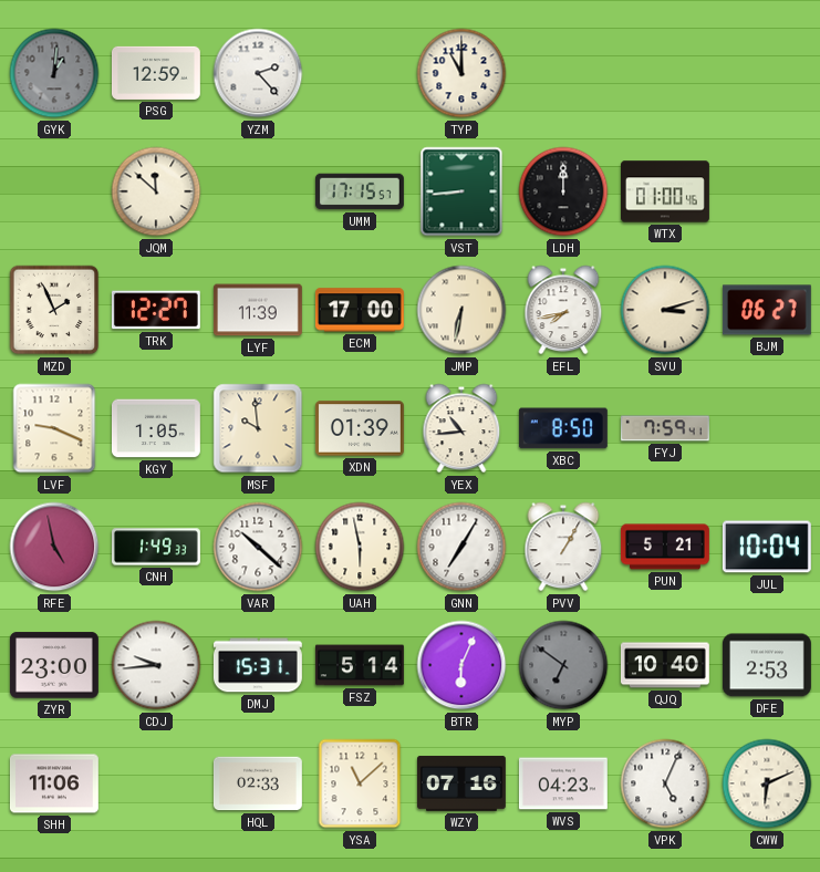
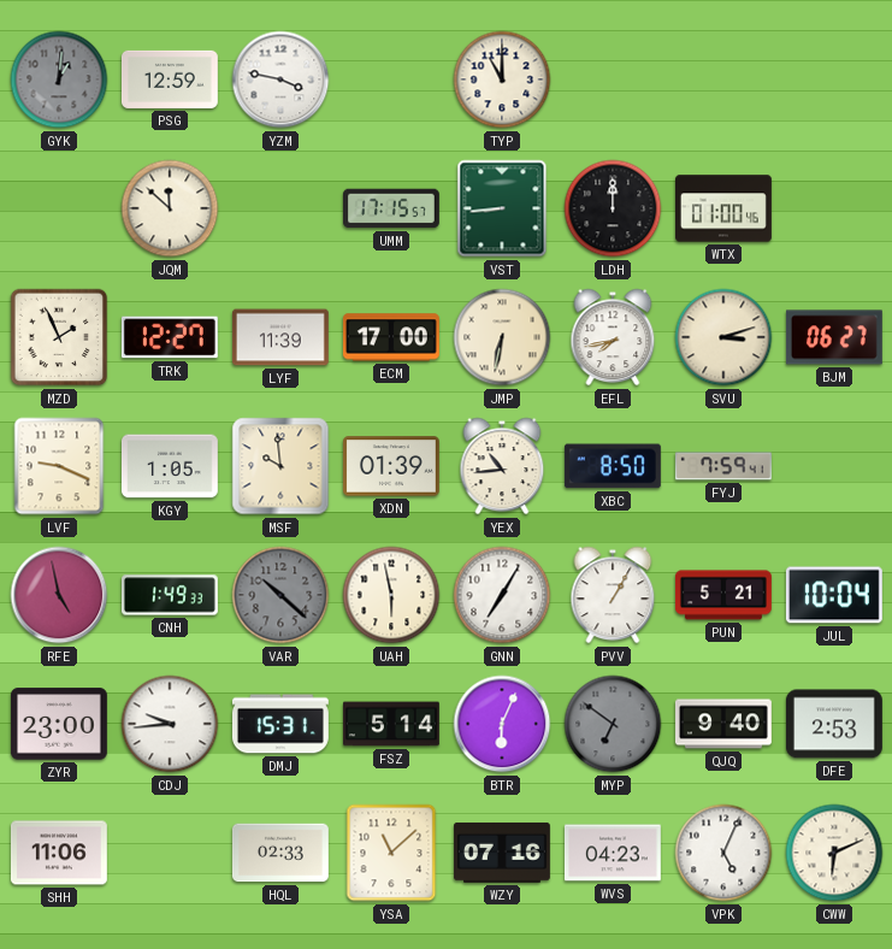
YZM: 2:23 -> 3:47 (280, 79)
VAR dial: white -> grey (280, 595)
QJQ: 10:40 -> 9:40 (723, 724)
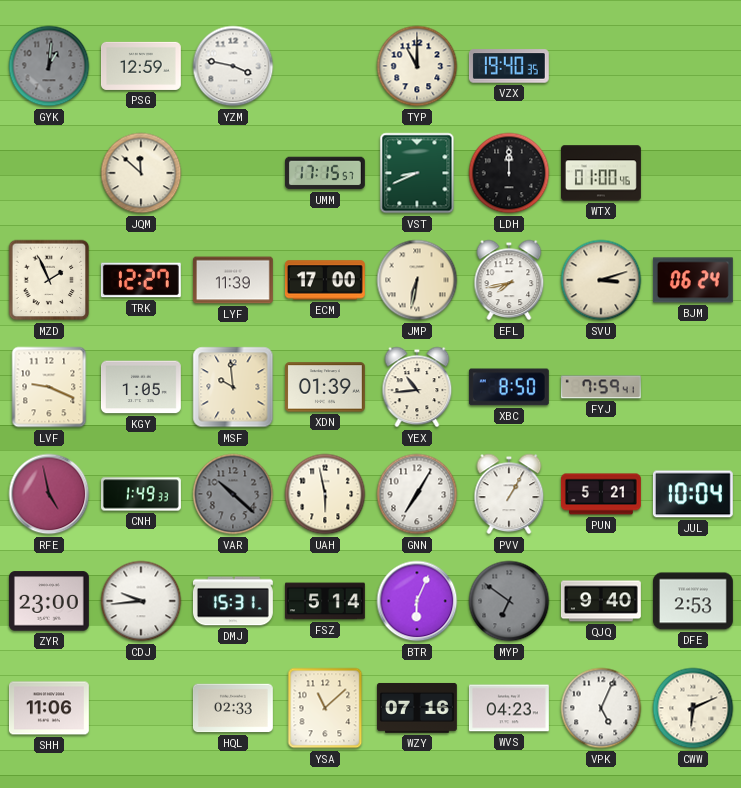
VZX: none -> 19:40 (509, 66)
VST: 8:44 -> 8:41 (417, 173)
BJM: 06:27 -> 06:24 (693, 280)
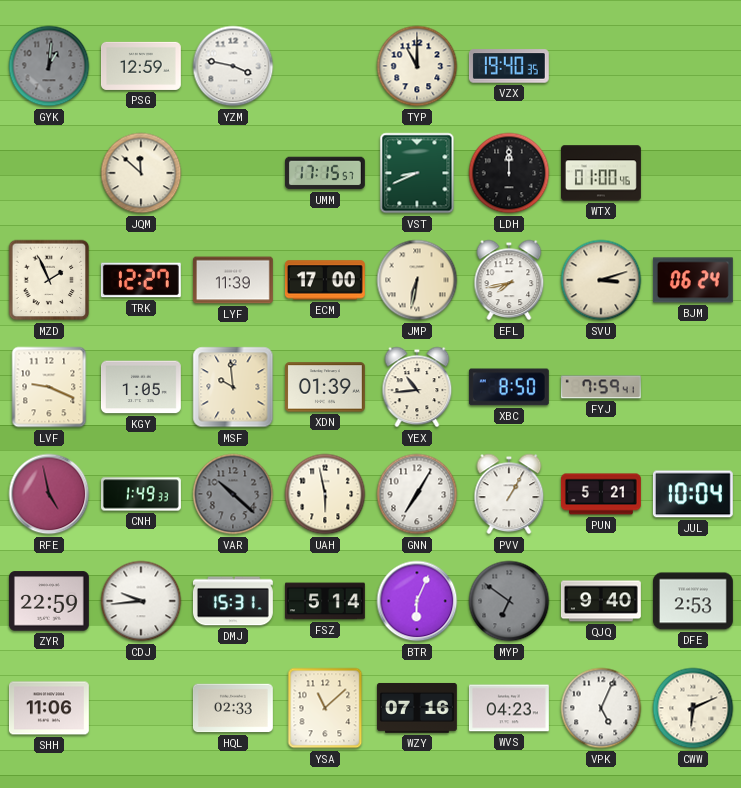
ZYR: 23:00 -> 22:59 (49, 601)
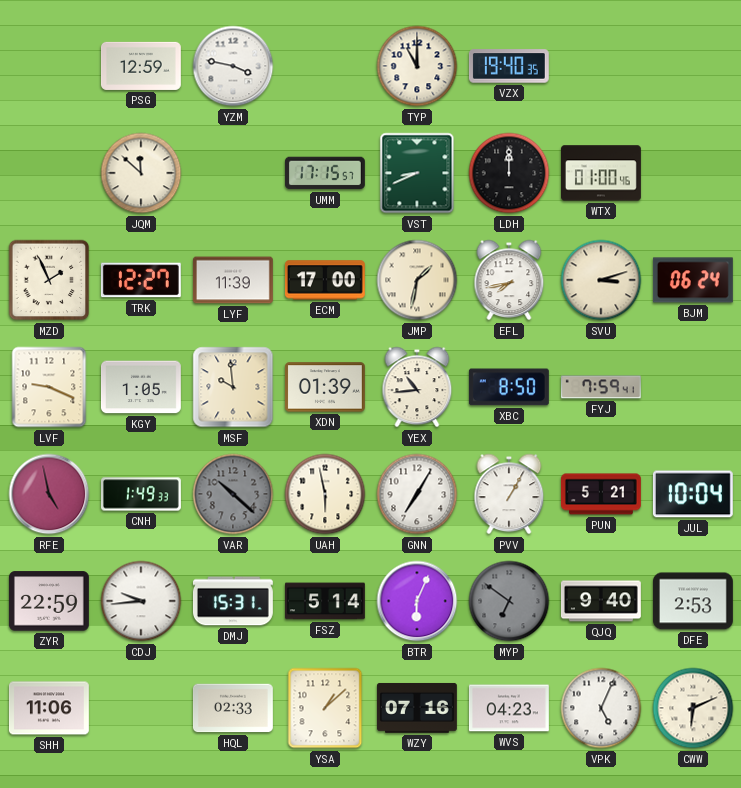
GYK: 1:01 -> none (49, 66)
JMP: 6:32 -> 1:32 (417, 280)
YSA: 11:08 -> 1:08 (325, 708)
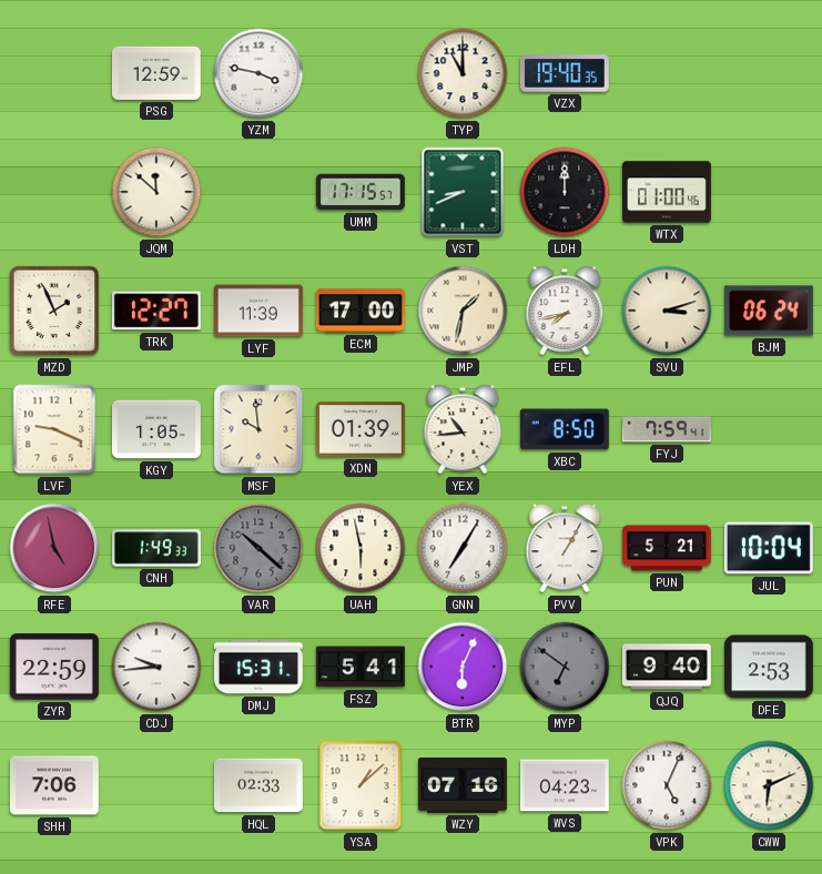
FSZ: 5:14 -> 5:41 (361, 667)
SHH: 11:06 -> 7:06 (54, 785)
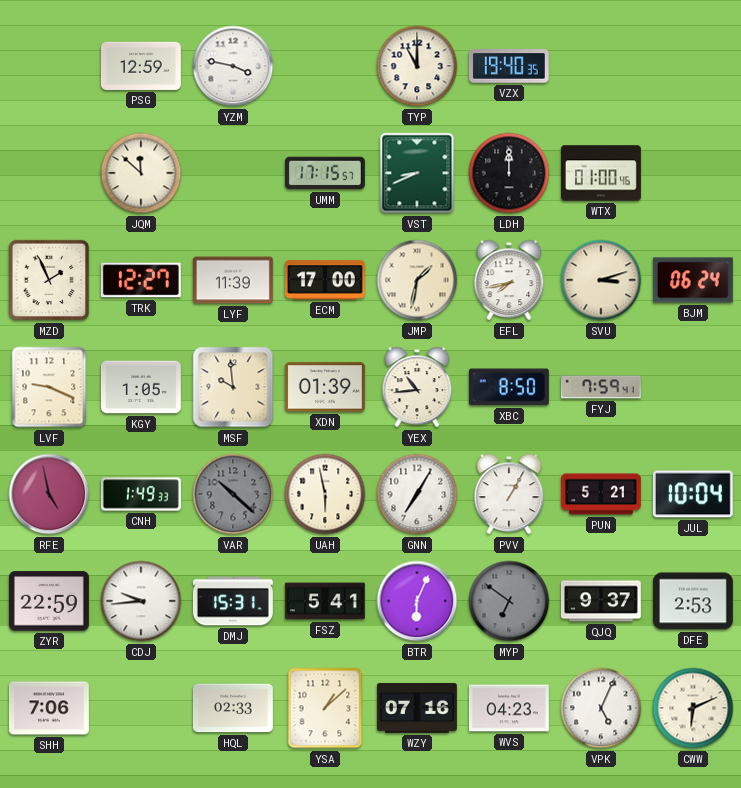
QJQ: 9:40 -> 9:37 (601, 601)
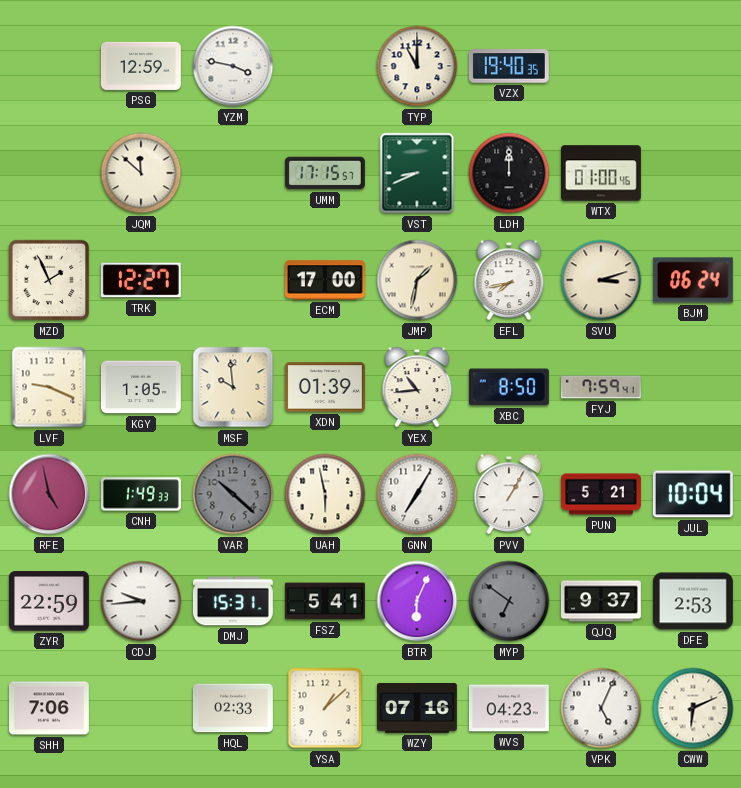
LYF: 11:39 -> none (233, 280)
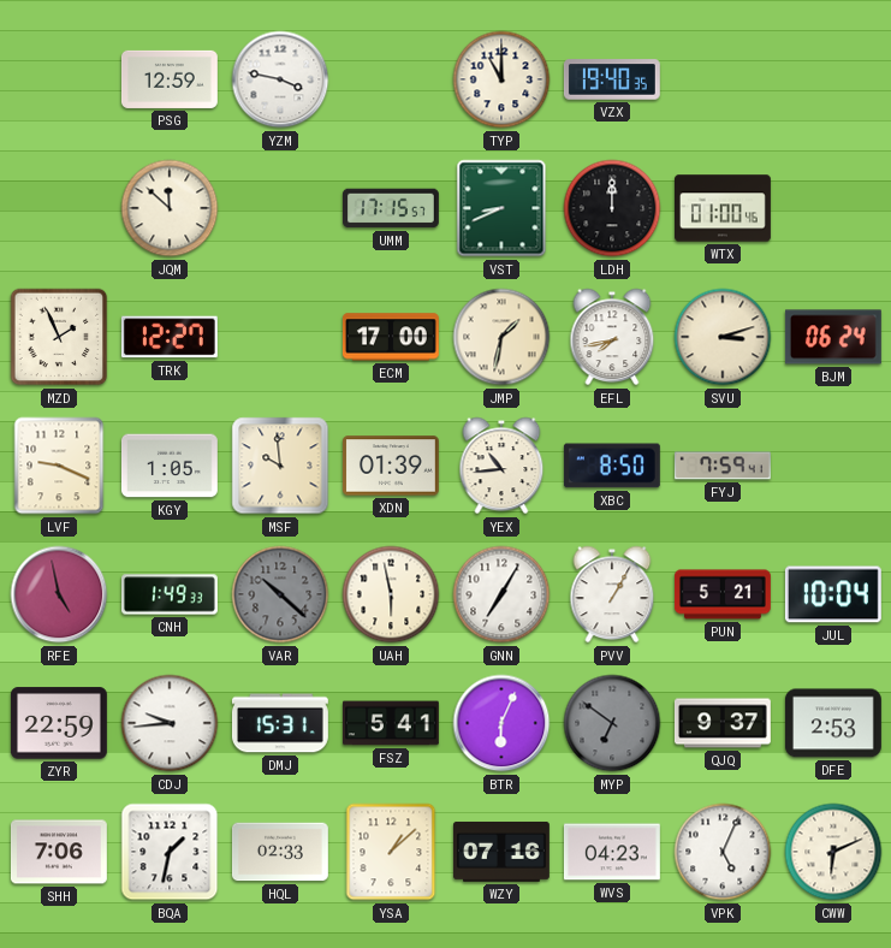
BQA: none -> 1:32 (170, 852)
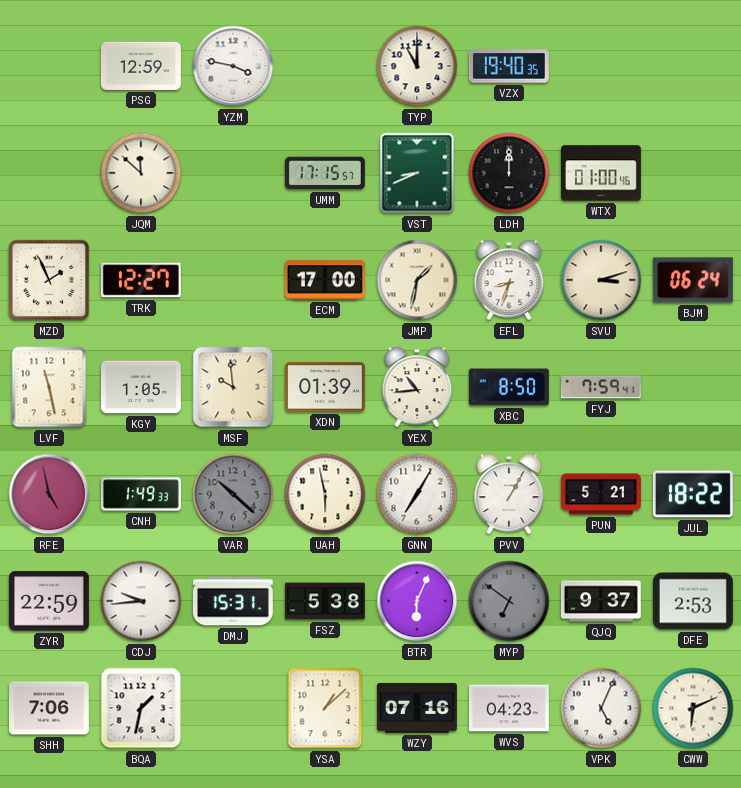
EFL: 7:43 -> 8:33 (509, 280)
LVF: 9:19 -> 11:28 (49, 387)
JUL: 10:04 -> 18:22 (693, 494)
FSZ: 5:41 -> 5:38 (325, 601)
HQL: 02:33 -> none (280, 852)
